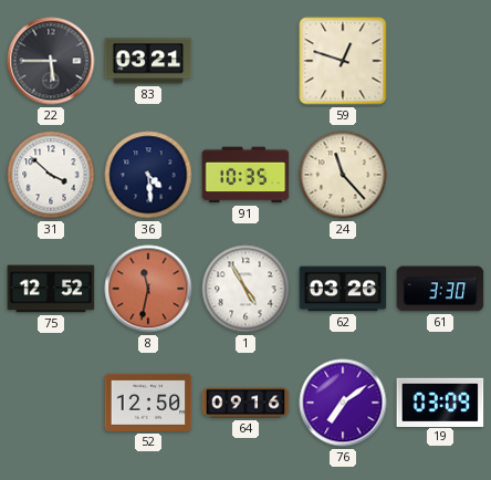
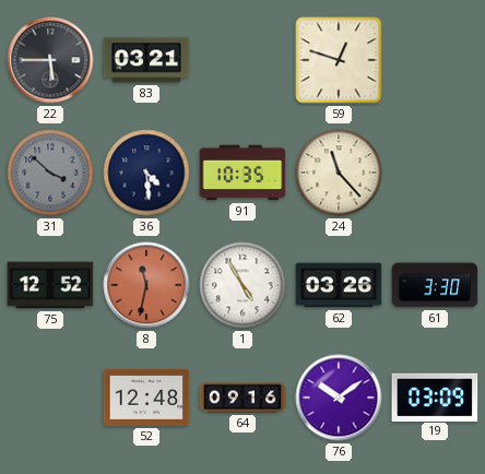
31 dial: white -> grey (50, 173)
52: 12:50 -> 12:48 (146, 398)
76: 7:09 -> 10:09 (339, 398)
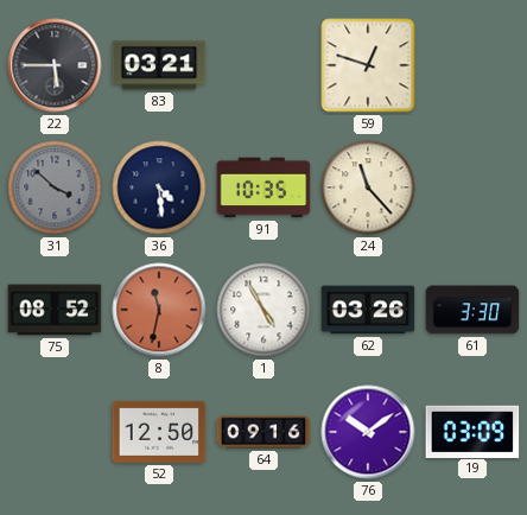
75: 12:52 -> 08:52 (55, 310)
52: 12:48 -> 12:50 (159, 432)
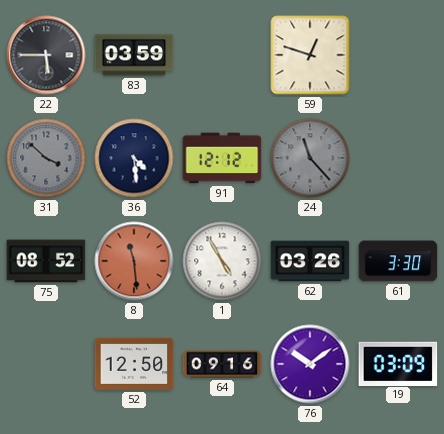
83: 03:21 -> 03:59 (134, 55)
91: 10:35 -> 12:12 (222, 158)
24 dial: cream -> grey (310, 158)
8: 11:32 -> 11:29 (134, 261)
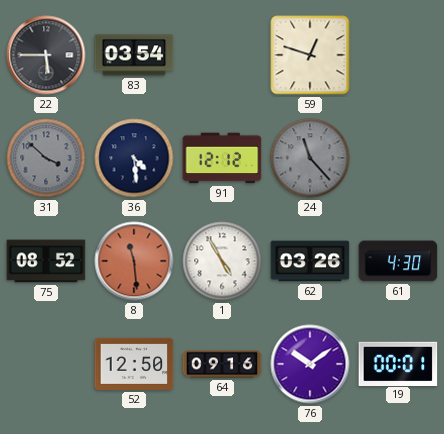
83: 03:59 -> 03:54 (134, 55)
61: 3:30 -> 4:30 (398, 261)
19: 03:09 -> 00:01 (398, 363)
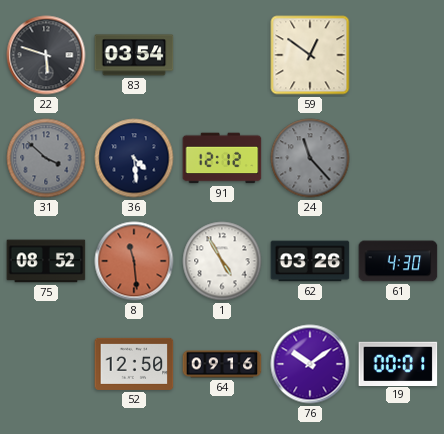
22: 5:45 -> 5:48 (46, 55)
59: 12:48 -> 12:51 (310, 55)
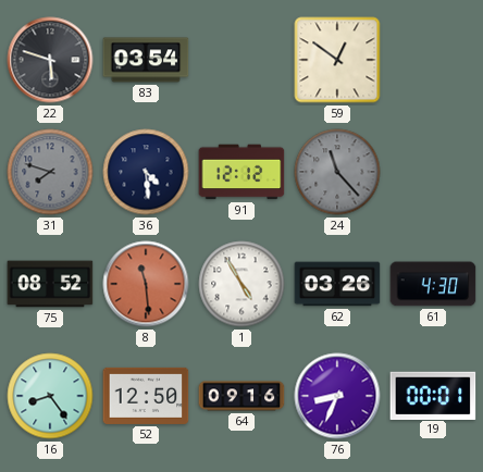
31: 3:52 -> 7:48 (50, 172)
16: none -> 8:24 (50, 396)
76: 10:09 -> 8:34 (337, 396)
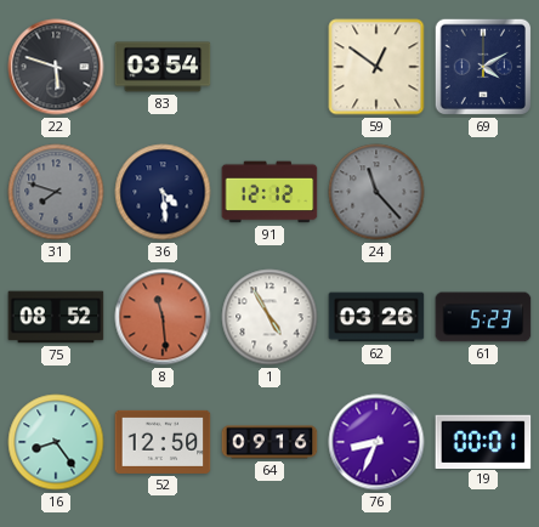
69: none -> 4:10 (483, 67)
61: 4:30 -> 5:23 (483, 317)
